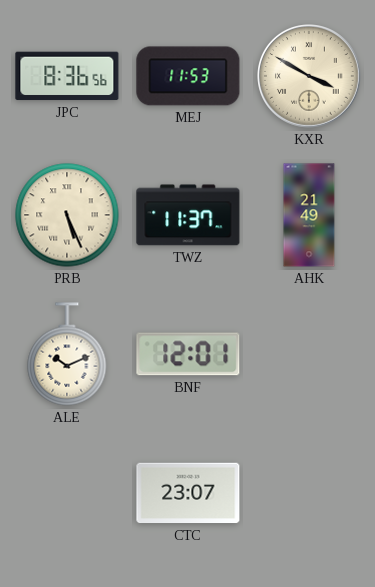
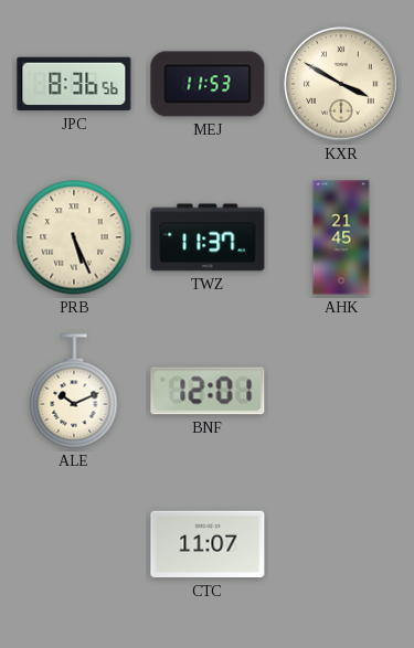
AHK: 21:49 -> 21:45 (341, 237)
CTC: 23:07 -> 11:07 (208, 544)
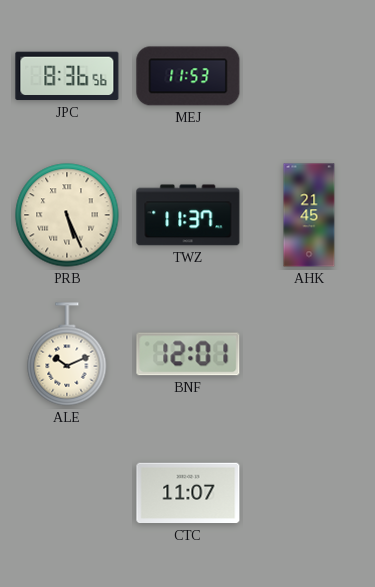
KXR: 3:50 -> none (342, 85)
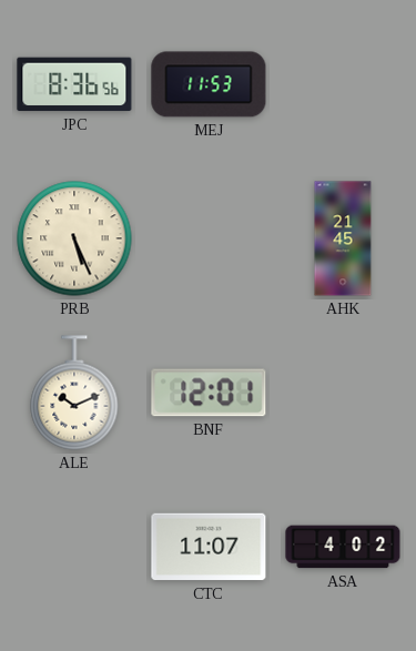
TWZ: 11:37 -> none (188, 215)
ASA: none -> 4:02 (343, 547)
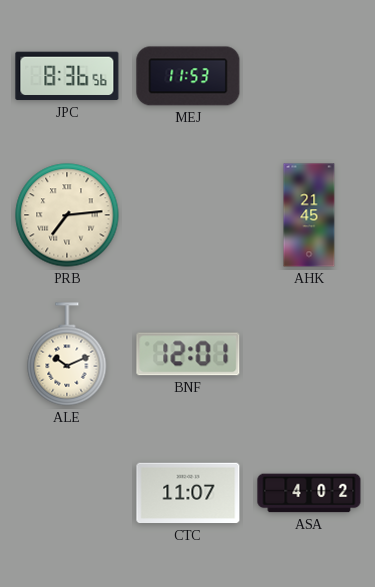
PRB: 5:26 -> 7:14 (67, 215)
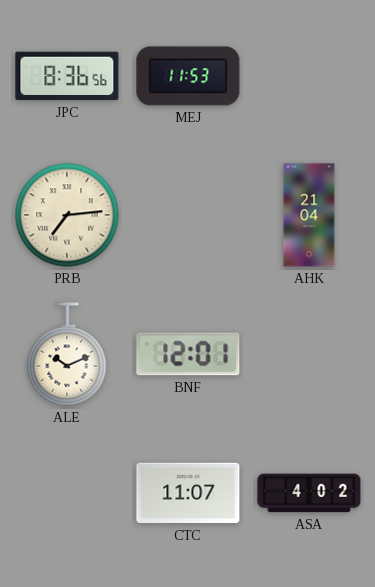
AHK: 21:45 -> 21:04 (309, 215)
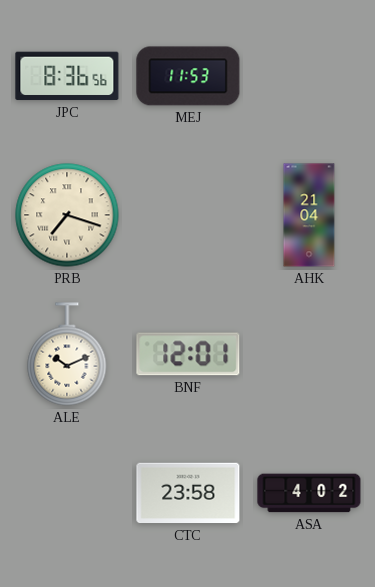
PRB: 7:14 -> 7:18 (67, 215)
CTC: 11:07 -> 23:58 (188, 493)
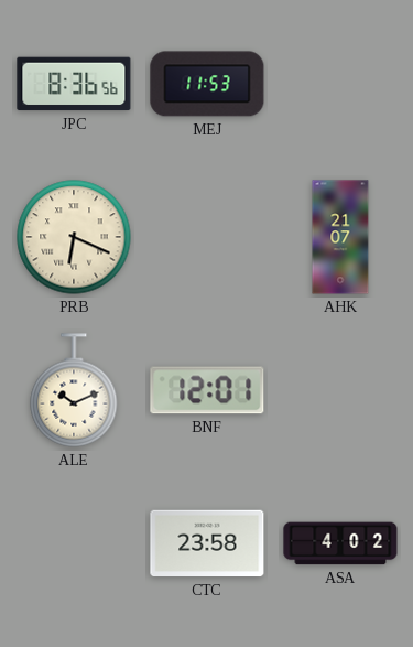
PRB: 7:18 -> 6:19 (74, 237)
AHK: 21:04 -> 21:07 (340, 237)
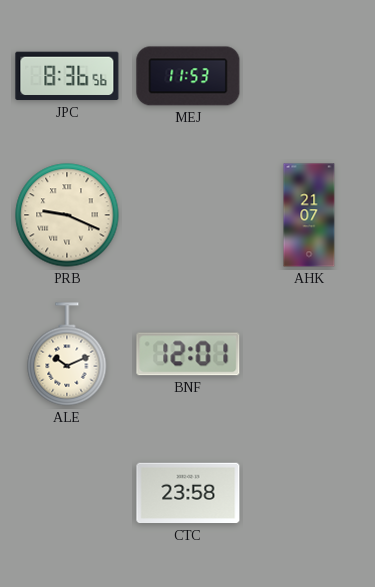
PRB: 6:19 -> 9:19 (67, 215)
ASA: 4:02 -> none (340, 543)
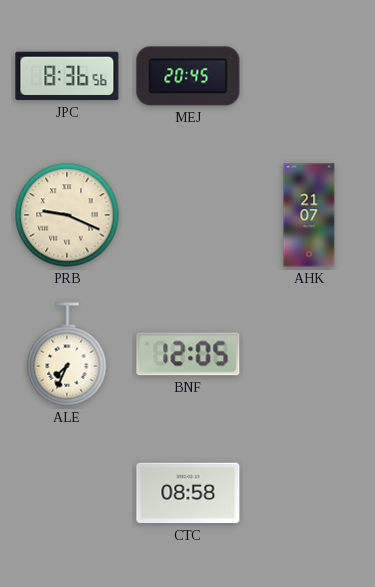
MEJ: 11:53 -> 20:45 (188, 76)
ALE: 10:11 -> 7:34 (67, 354)
BNF: 12:01 -> 12:05 (188, 354)
CTC: 23:58 -> 08:58 (188, 493)
